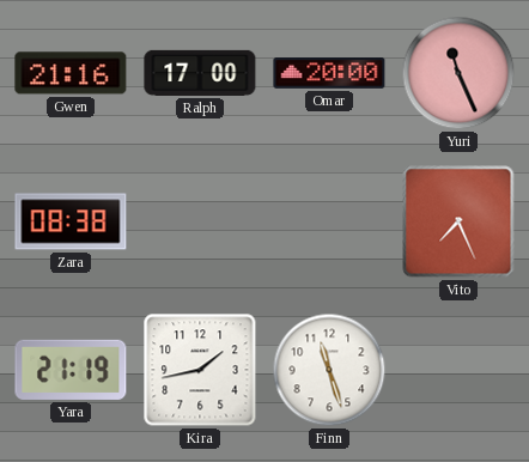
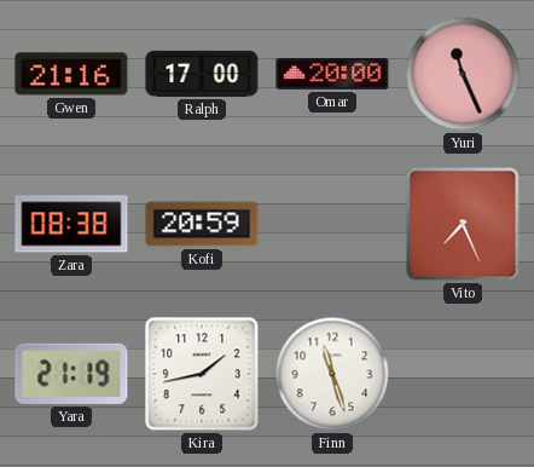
Kofi: none -> 20:59 (202, 224)
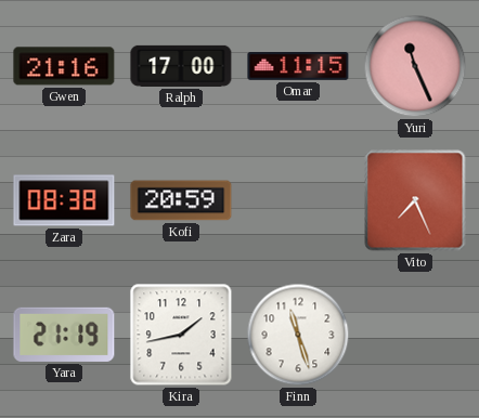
Omar: 20:00 -> 11:15 (298, 67)
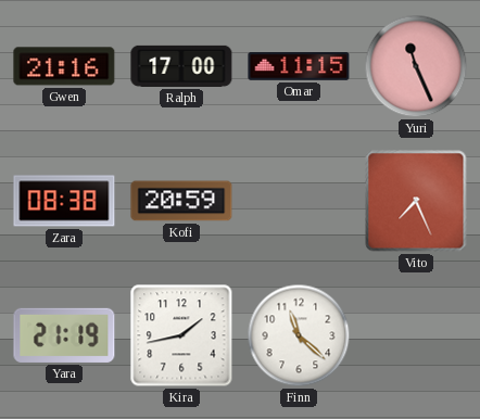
Finn: 11:27 -> 11:22 (299, 335)
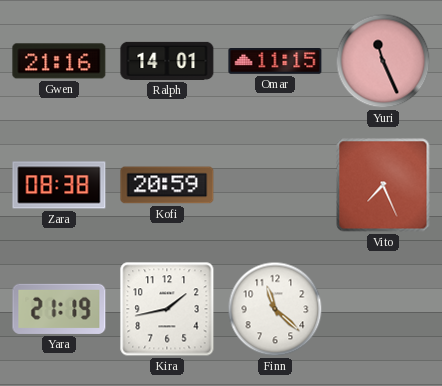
Ralph: 17:00 -> 14:01 (167, 61)
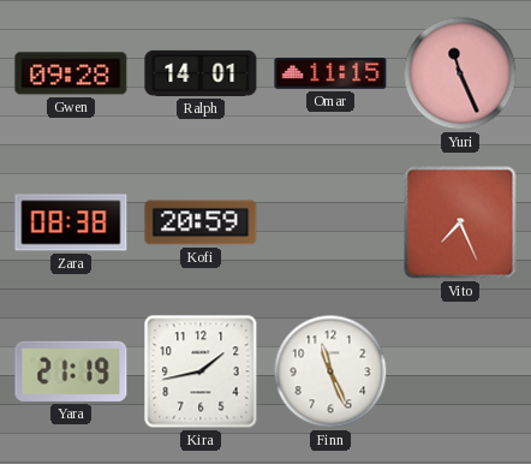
Gwen: 21:16 -> 09:28 (71, 73)
Finn: 11:22 -> 11:26 (330, 371)
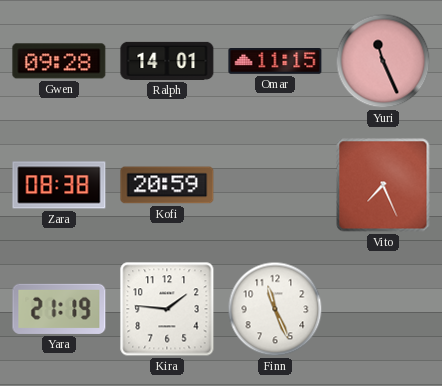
Kira: 1:43 -> 1:46 (167, 309)
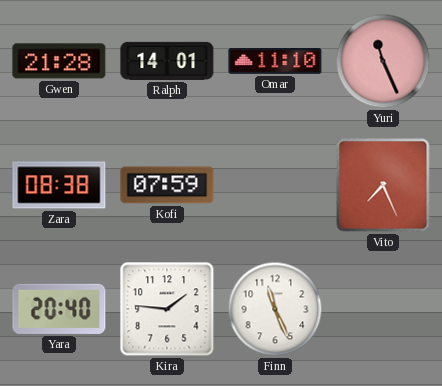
Gwen: 09:28 -> 21:28 (59, 61)
Omar: 11:15 -> 11:10 (275, 62)
Kofi: 20:59 -> 07:59 (167, 185)
Yara: 21:19 -> 20:40 (59, 309)
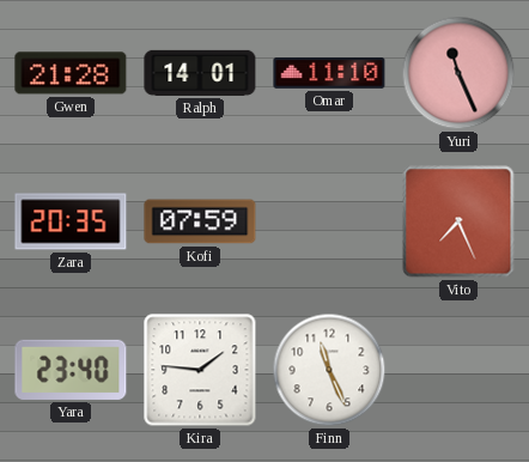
Zara: 08:38 -> 20:35 (71, 221)
Yara: 20:40 -> 23:40 (71, 370)
